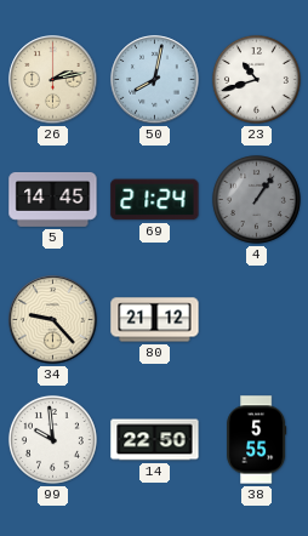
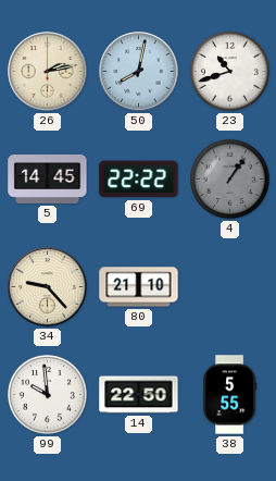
69: 21:24 -> 22:22 (139, 180)
80: 21:12 -> 21:10 (139, 287)
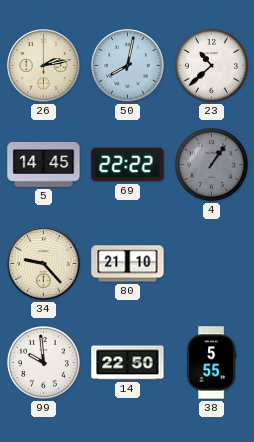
23: 10:42 -> 10:38 (211, 65)
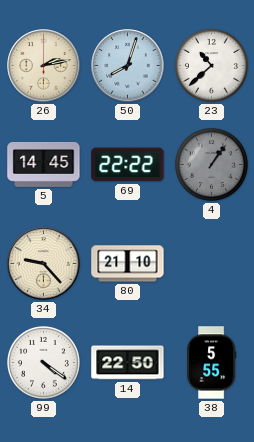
50: 8:02 -> 8:03 (128, 66)
99: 9:59 -> 4:21 (43, 362)
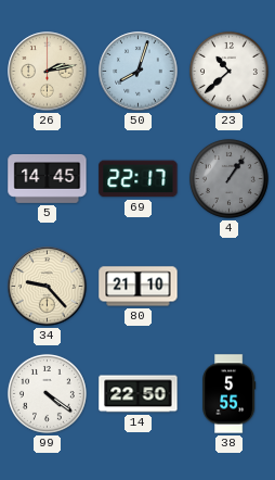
69: 22:22 -> 22:17 (139, 179)
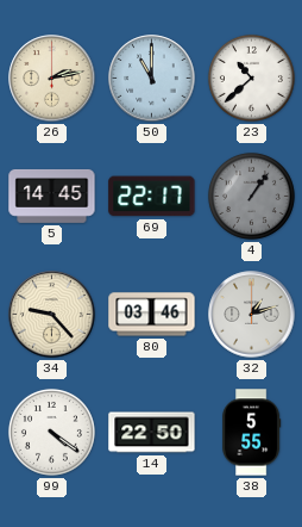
50: 8:03 -> 11:00 (152, 79)
80: 21:10 -> 03:46 (152, 315)
32: none -> 1:12 (252, 315)
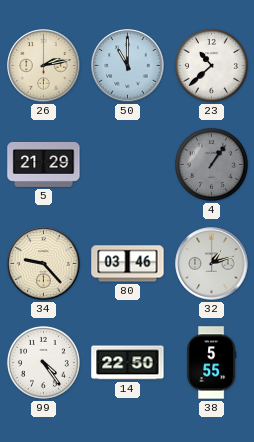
5: 14:45 -> 21:29 (44, 164)
69: 22:17 -> none (152, 197)
99: 4:21 -> 4:24 (43, 362)
